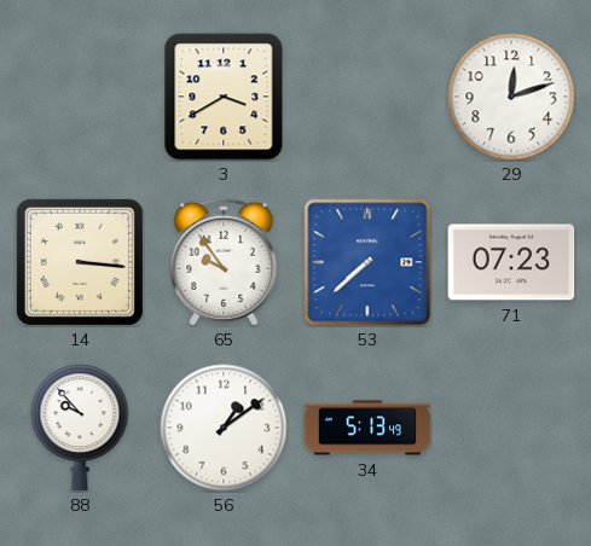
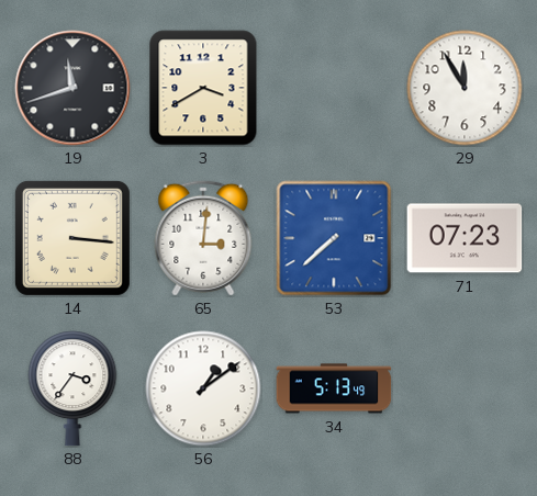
19: none -> 11:42 (72, 88)
29: 12:12 -> 11:55 (465, 88)
65: 9:54 -> 3:01 (203, 238)
88: 9:53 -> 3:36 (72, 388)
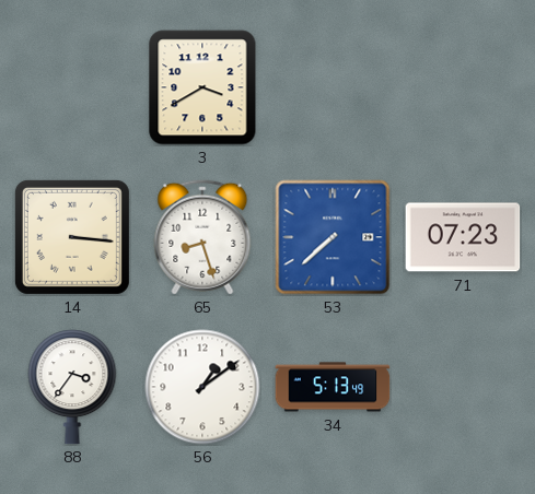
19: 11:42 -> none (72, 88)
29: 11:55 -> none (465, 88)
65: 3:01 -> 8:27 (202, 237)
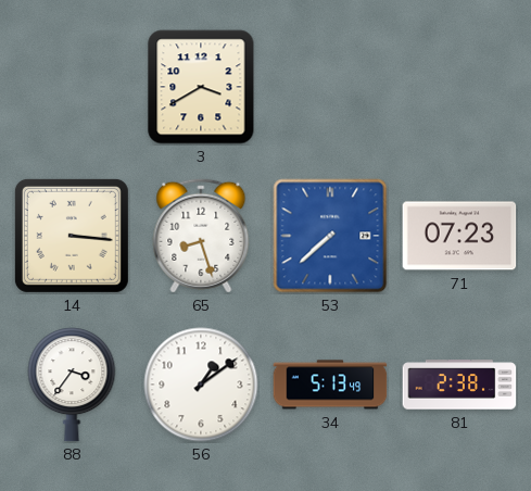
81: none -> 2:38 (459, 385)
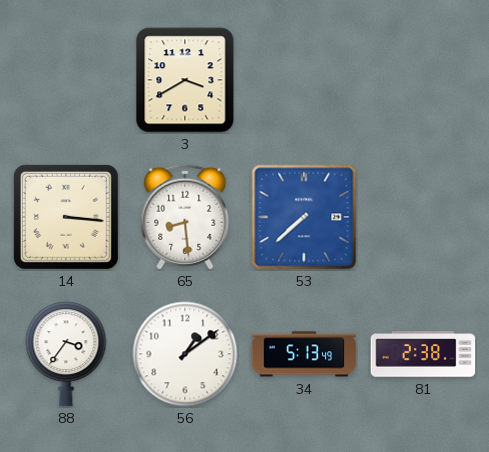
65: 8:27 -> 8:29 (185, 217)
71: 07:23 -> none (459, 236)
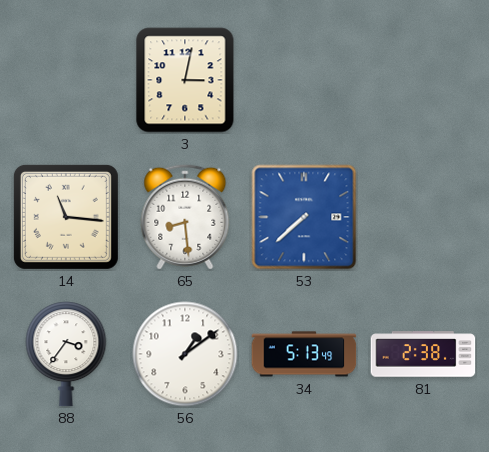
3: 3:40 -> 3:02 (185, 80)
14: 3:16 -> 11:16 (66, 217)
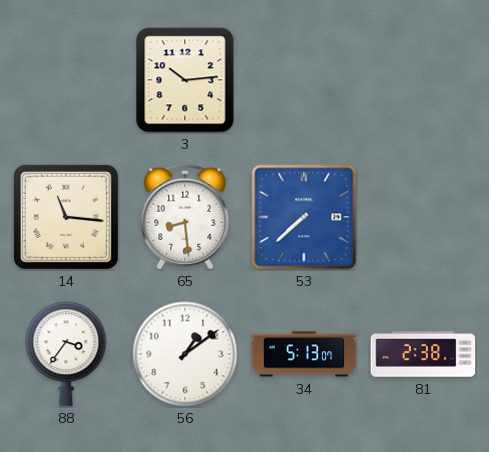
3: 3:02 -> 10:14 (185, 80)
34: 5:13:49 -> 5:13:07 (304, 354)
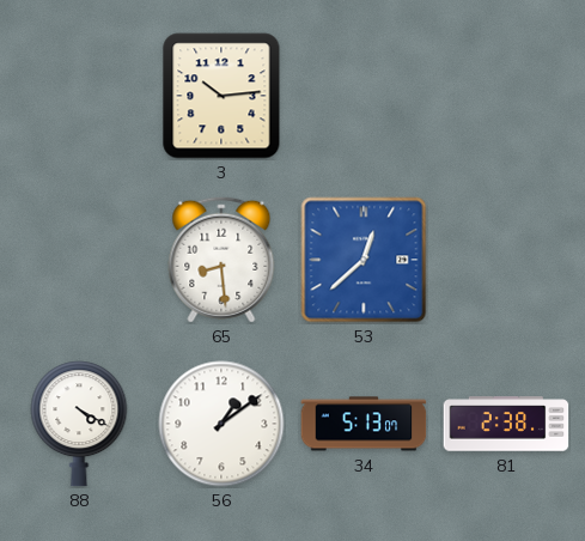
14: 11:16 -> none (66, 217)
53: 7:38 -> 12:38 (364, 260)
88: 3:36 -> 4:20 (79, 424)
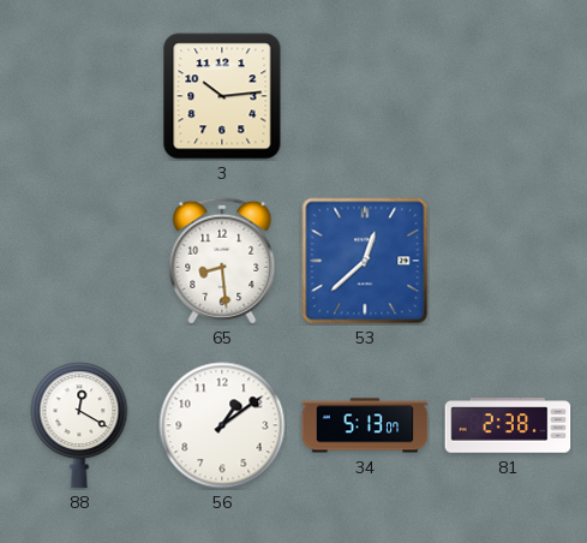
88: 4:20 -> 12:20 (79, 425)
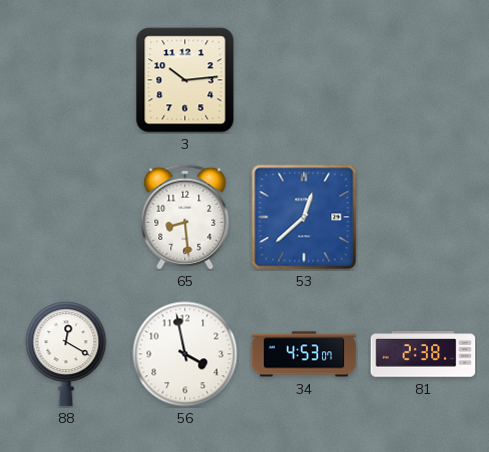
56: 1:09 -> 3:58 (185, 354)
34: 5:13 -> 4:53 (304, 354)
